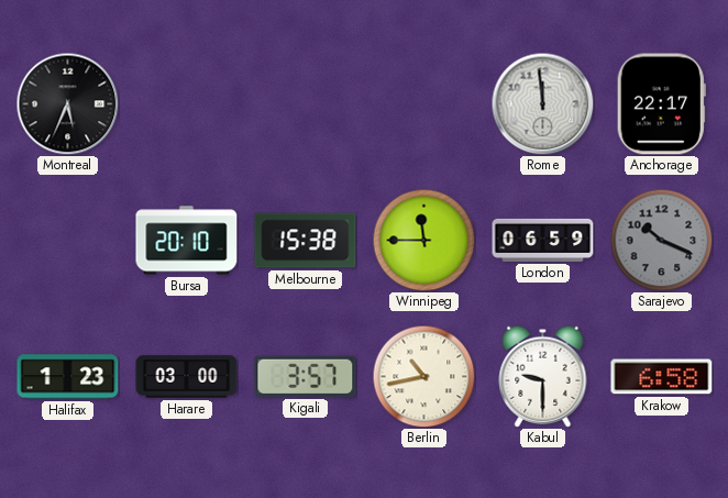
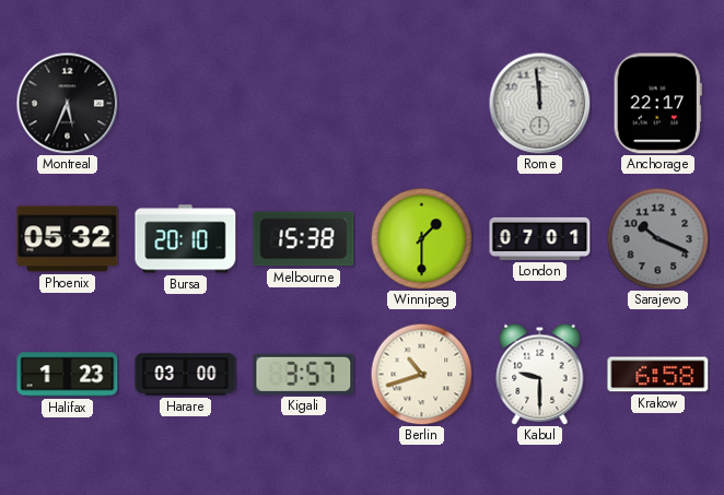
Phoenix: none -> 05:32 (68, 239)
Winnipeg: 11:45 -> 1:30 (421, 238)
London: 06:59 -> 07:01 (540, 238)
Berlin: 10:43 -> 10:42 (421, 374)
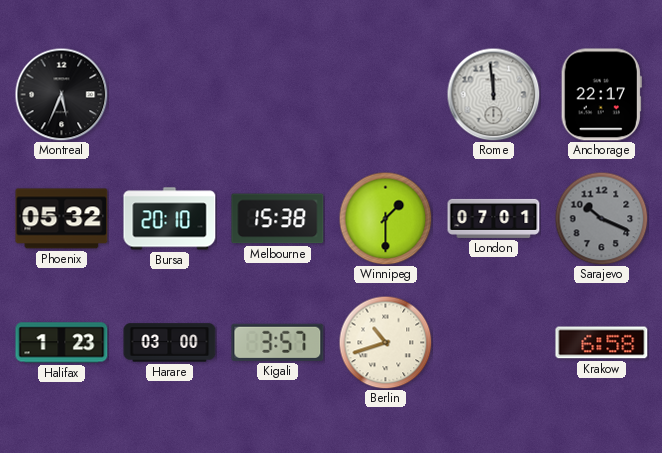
Kabul: 9:30 -> none (540, 374)
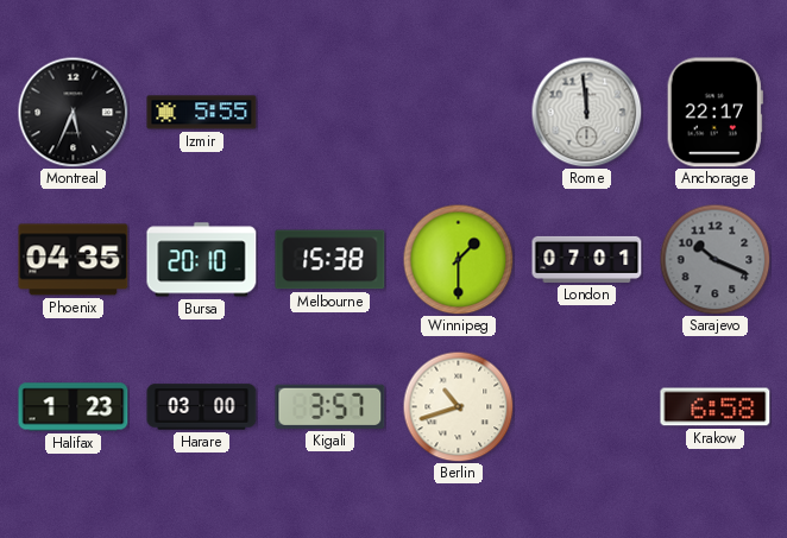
Izmir: none -> 5:55 (202, 113)
Phoenix: 05:32 -> 04:35 (74, 260)
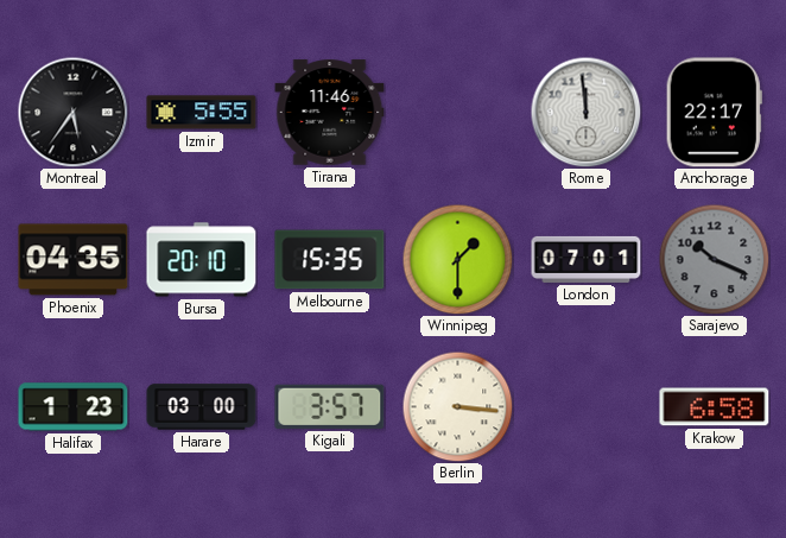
Montreal: 5:34 -> 5:36 (72, 112)
Tirana: none -> 11:46 (330, 113)
Melbourne: 15:38 -> 15:35 (330, 260)
Berlin: 10:42 -> 3:16 (457, 406)
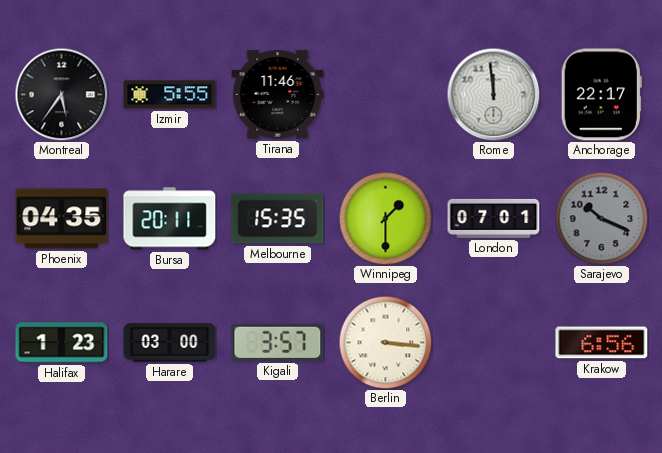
Bursa: 20:10 -> 20:11 (170, 219)
Krakow: 6:58 -> 6:56 (602, 343)
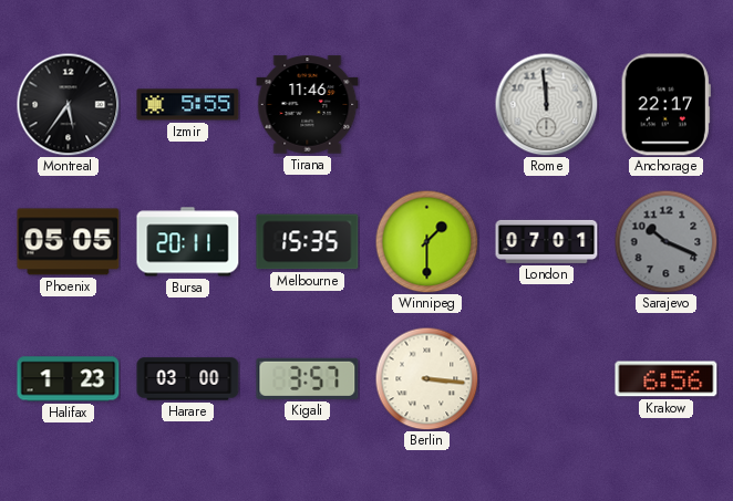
Phoenix: 04:35 -> 05:05 (69, 242)
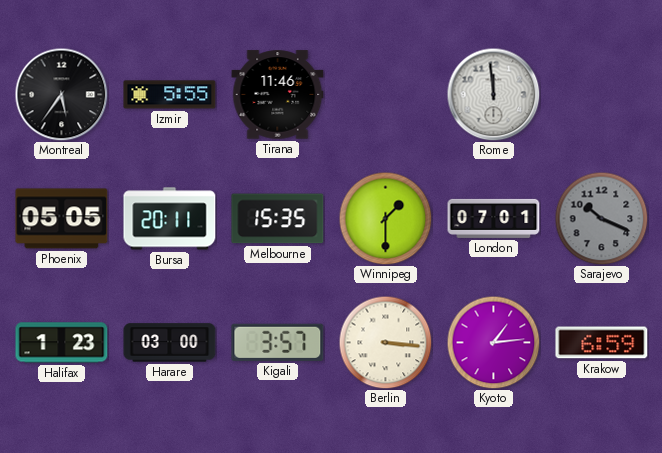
Anchorage: 22:17 -> none (665, 105)
Kyoto: none -> 1:14 (493, 342)
Krakow: 6:56 -> 6:59 (602, 343)
